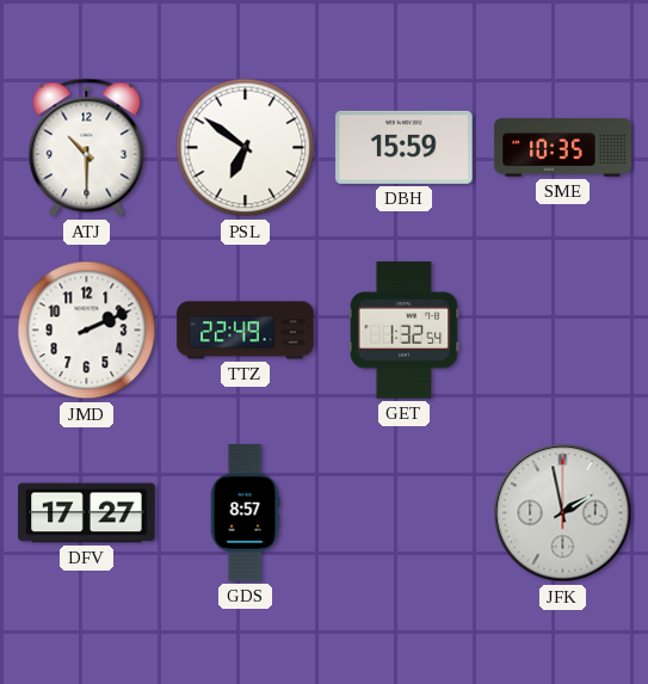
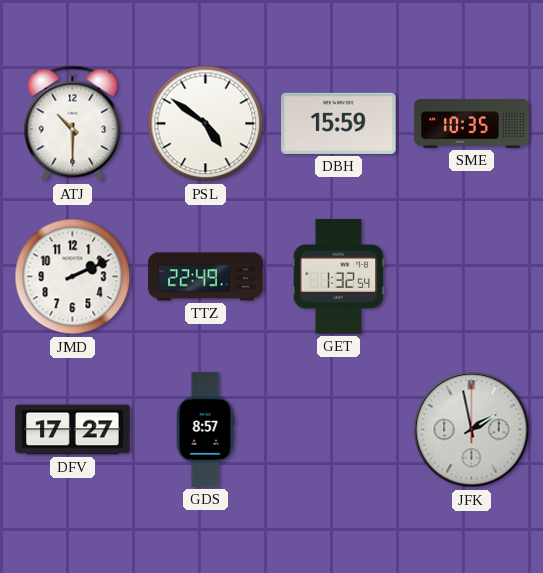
PSL: 6:51 -> 4:51 (206, 124)
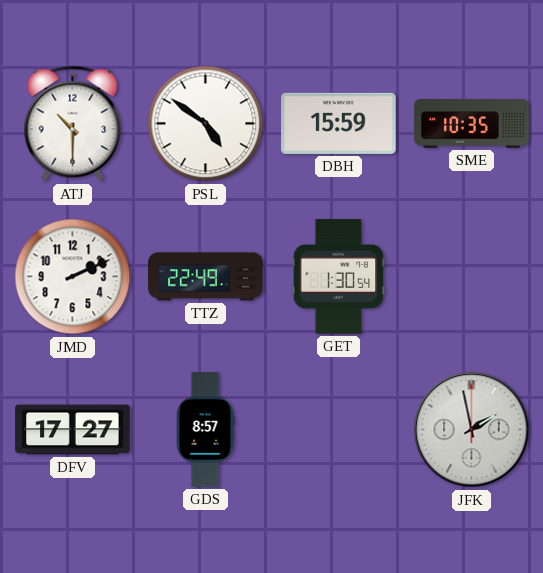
GET: 1:32 -> 1:30 (339, 277)
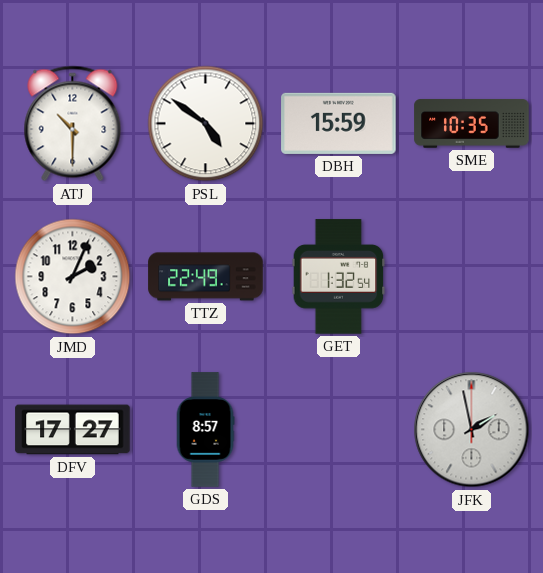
JMD: 2:11 -> 2:04 (73, 277)
GET: 1:30 -> 1:32 (339, 277)
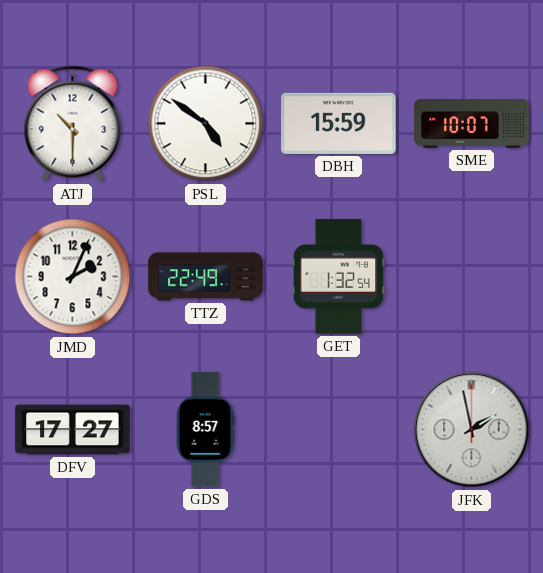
SME: 10:35 -> 10:07 (472, 124)
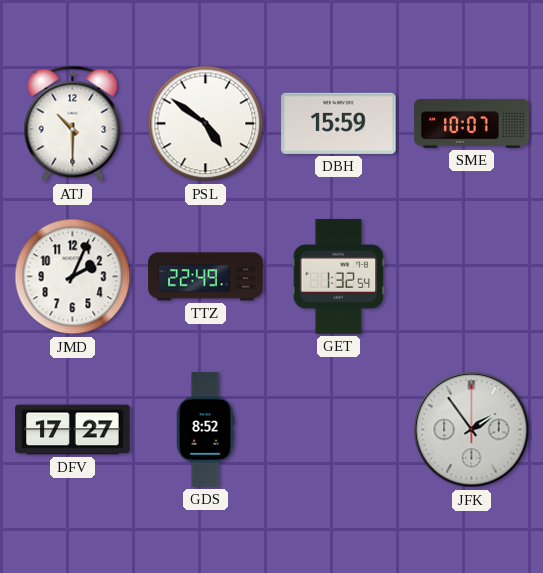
GDS: 8:57 -> 8:52 (205, 430)
JFK: 1:58 -> 1:54 (472, 430)
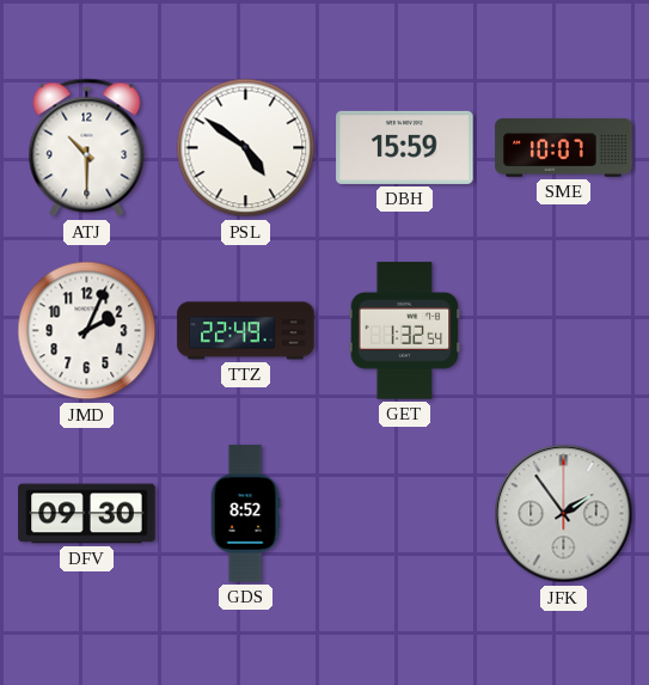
DFV: 17:27 -> 09:30 (87, 514)
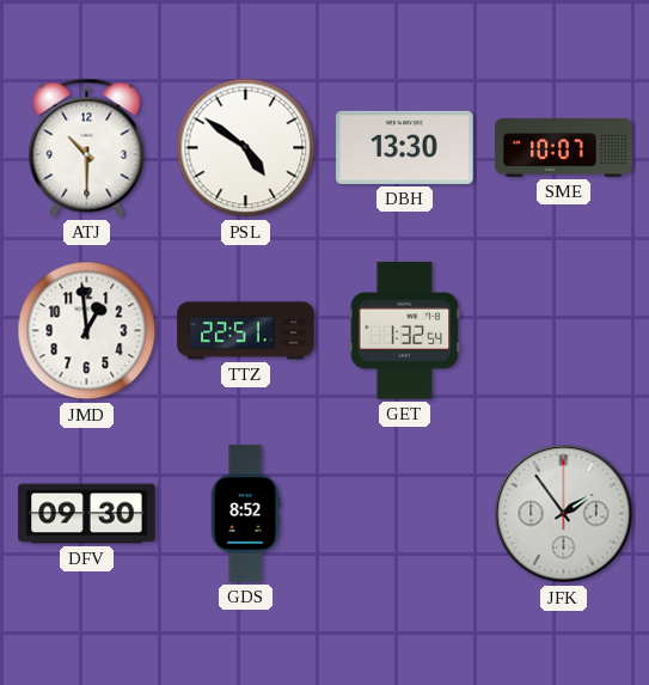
DBH: 15:59 -> 13:30 (405, 147)
JMD: 2:04 -> 12:59 (87, 331)
TTZ: 22:49 -> 22:51 (246, 331)
